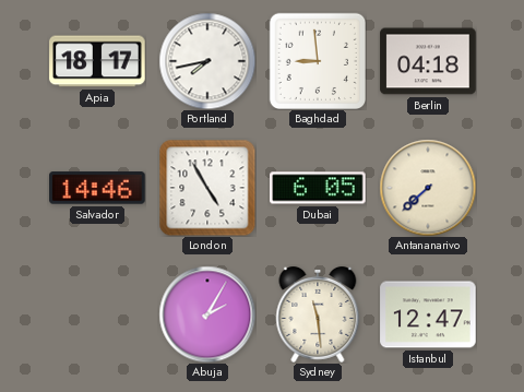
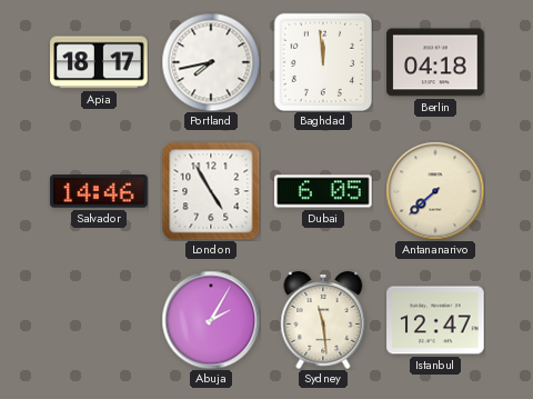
Baghdad: 8:59 -> 11:59 (322, 61)
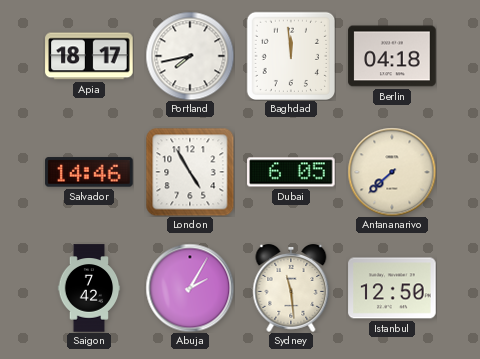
Saigon: none -> 7:42 (89, 288)
Istanbul: 12:47 -> 12:50 (392, 288)
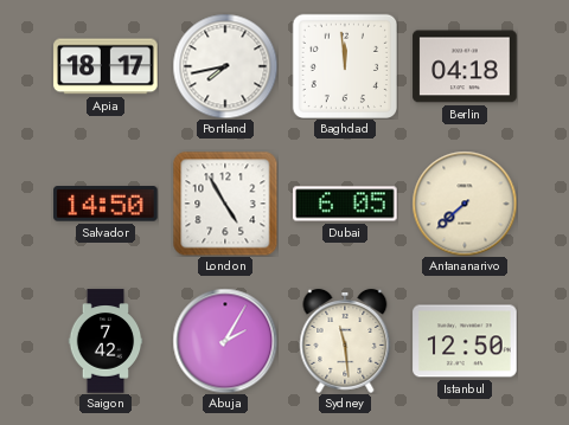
Salvador: 14:46 -> 14:50 (106, 204)
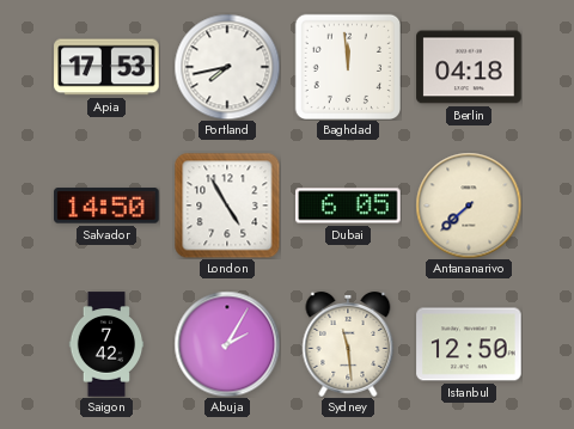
Apia: 18:17 -> 17:53 (106, 67)
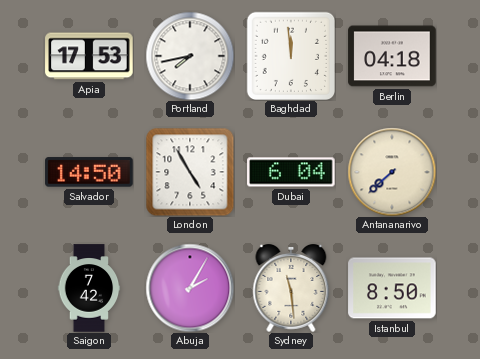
Dubai: 6:05 -> 6:04 (291, 172)
Istanbul: 12:50 -> 8:50 (392, 288)
